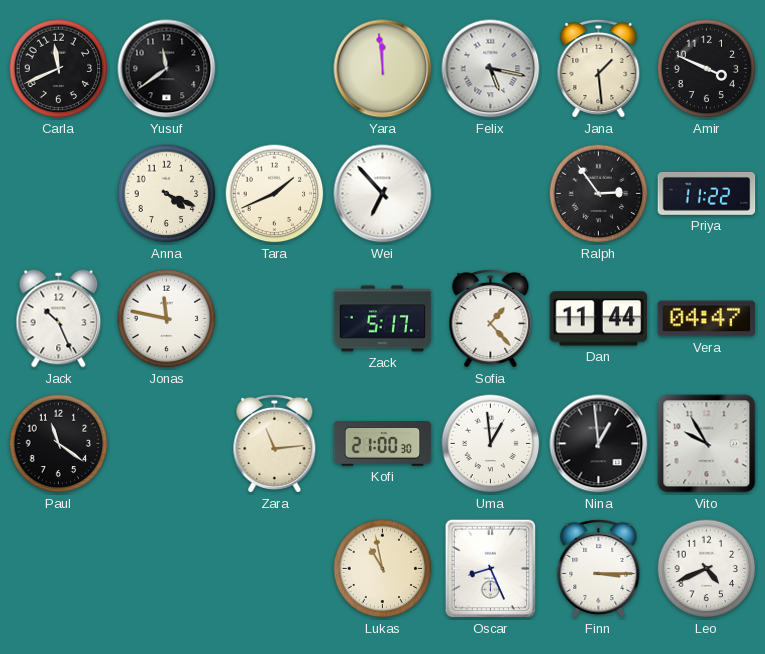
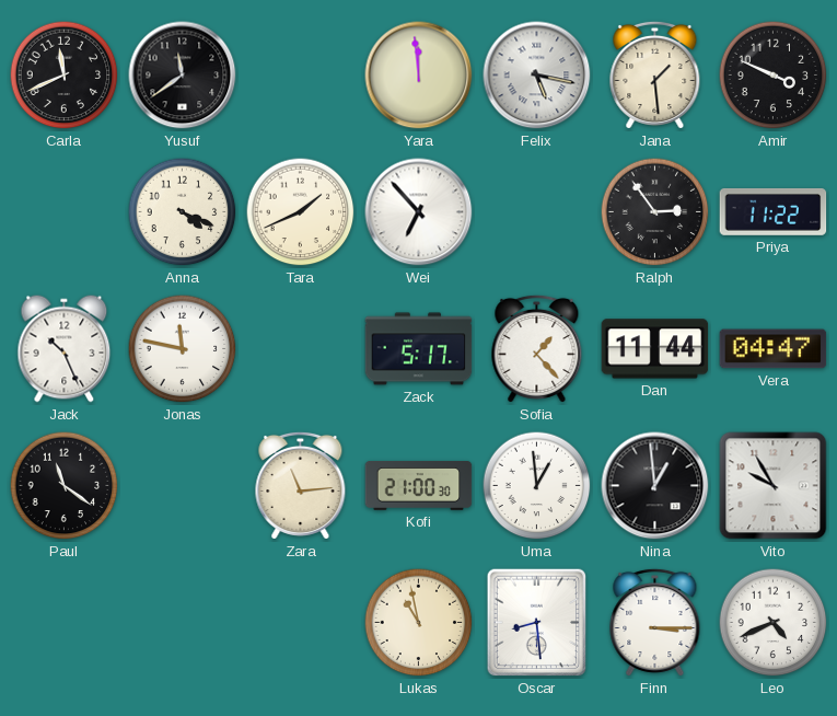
Oscar: 8:26 -> 8:29 (537, 623)
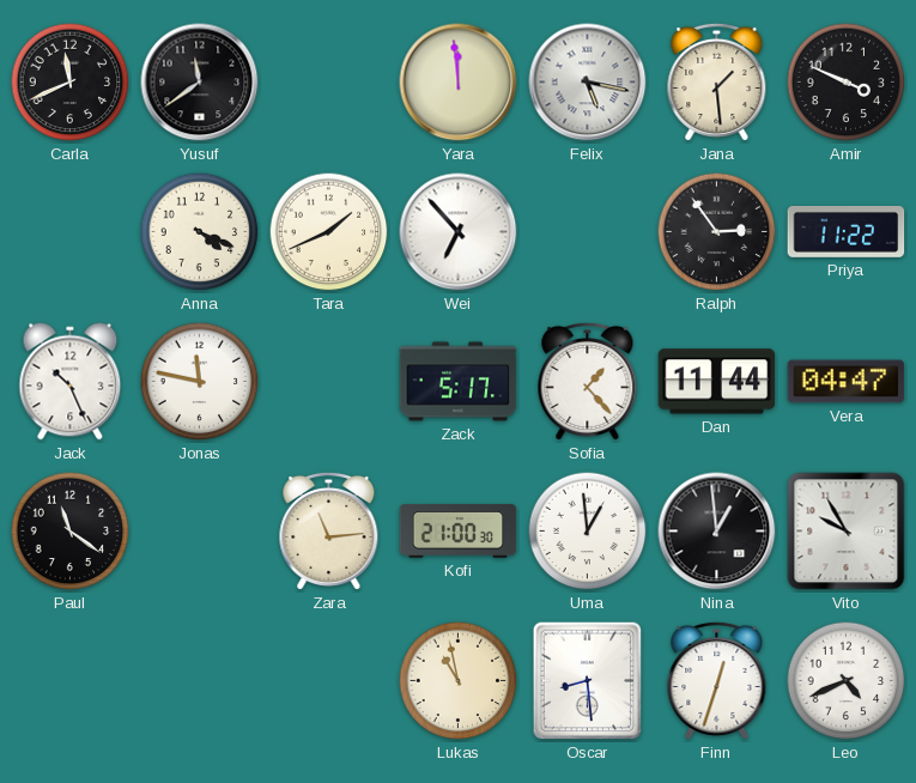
Finn: 3:15 -> 12:33 (717, 680)
